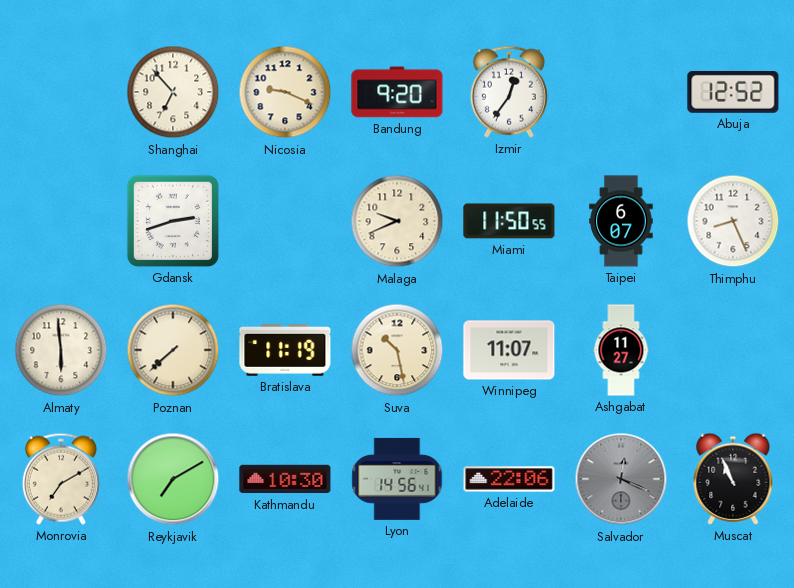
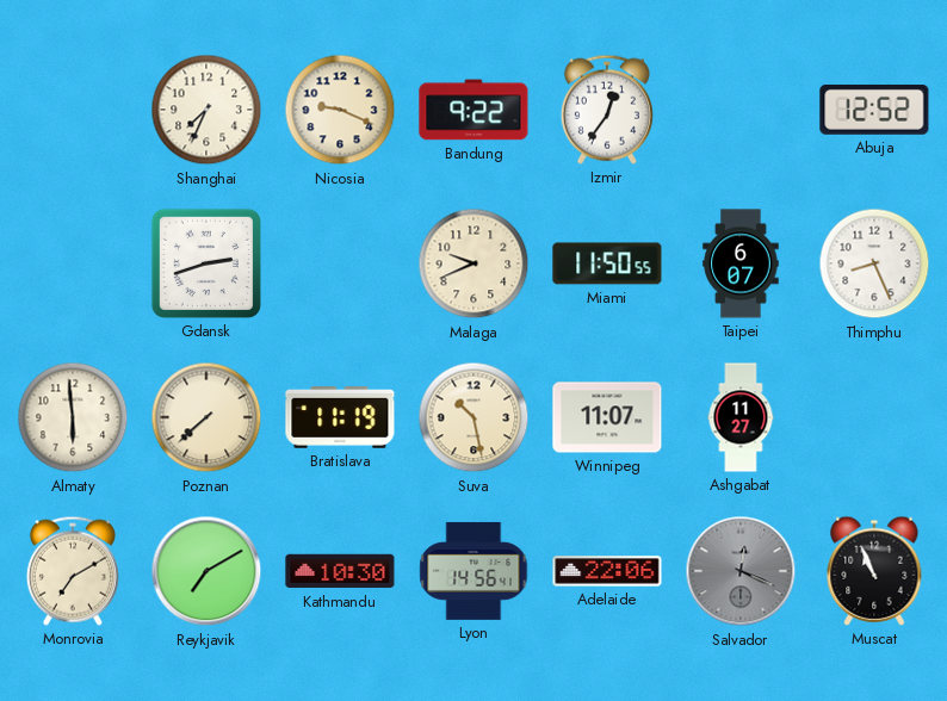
Shanghai: 6:53 -> 7:34 (206, 110)
Bandung: 9:20 -> 9:22 (473, 110)
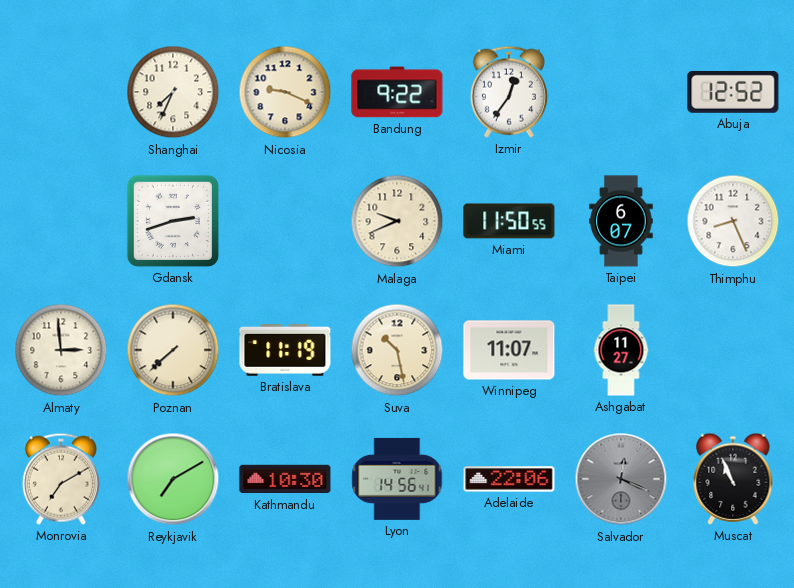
Almaty: 5:59 -> 2:59 (61, 350)
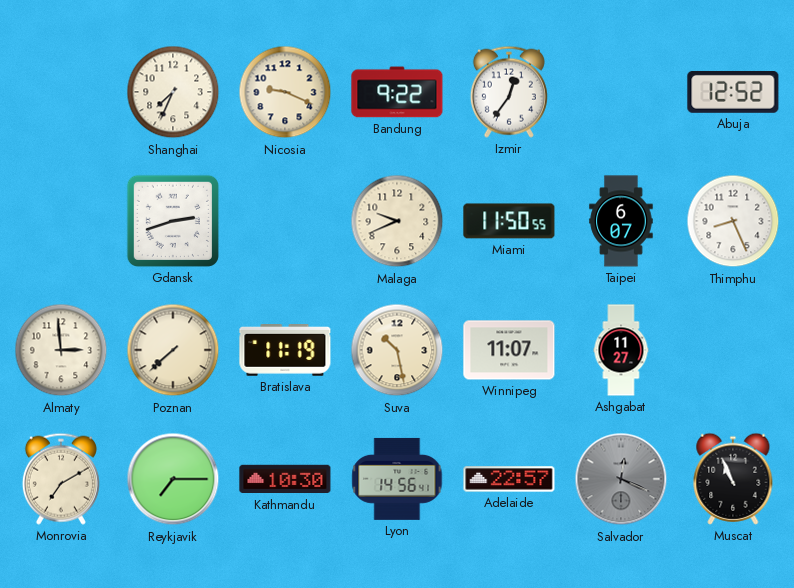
Reykjavik: 7:10 -> 7:15 (173, 479)
Adelaide: 22:06 -> 22:57 (509, 479)
